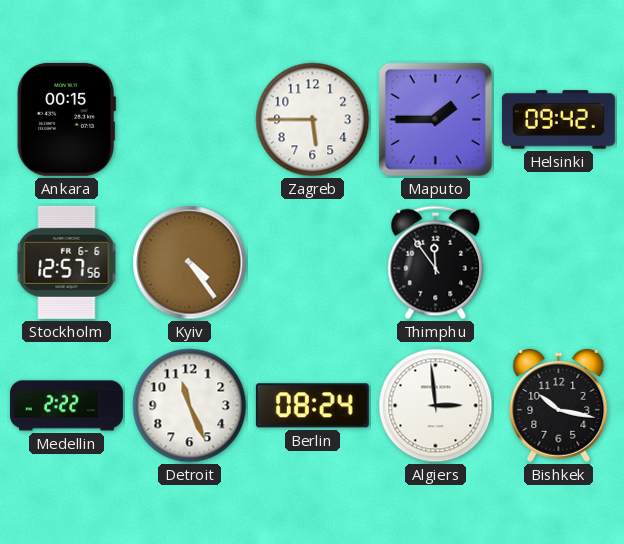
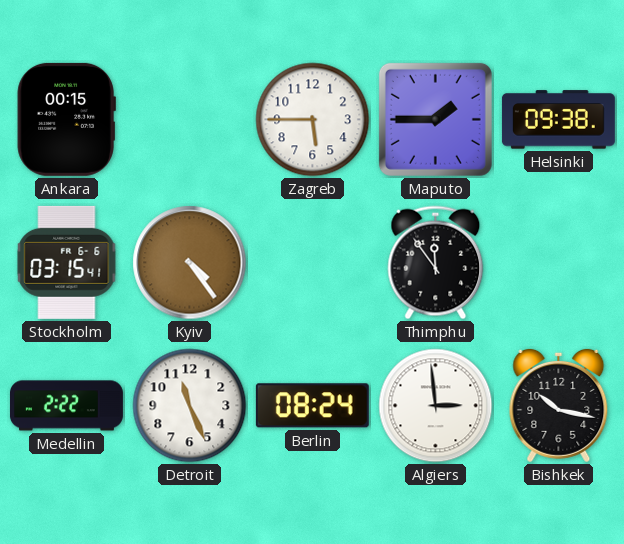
Helsinki: 09:42 -> 09:38 (558, 120)
Stockholm: 12:57 -> 03:15 (67, 262)
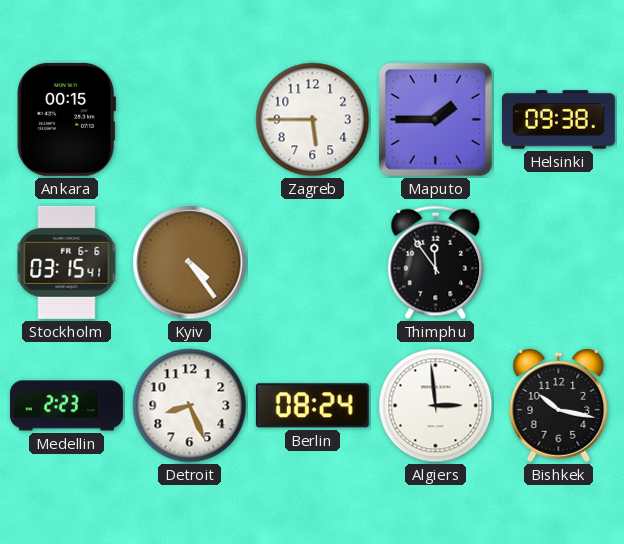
Medellin: 2:22 -> 2:23 (66, 406)
Detroit: 11:26 -> 8:26 (190, 406)
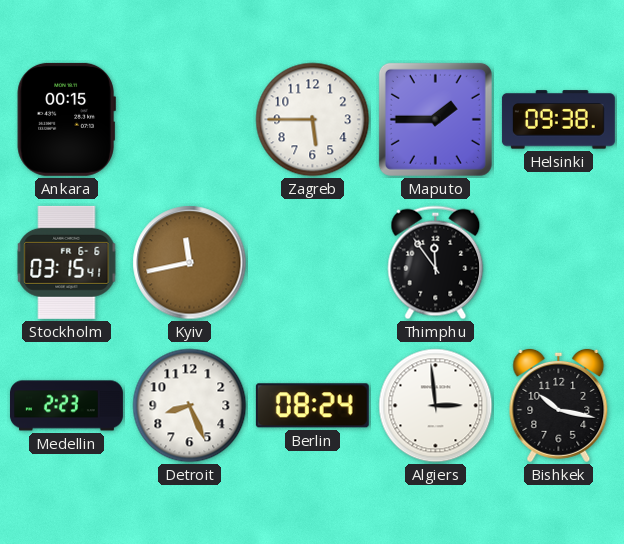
Kyiv: 4:24 -> 11:43 (190, 263)
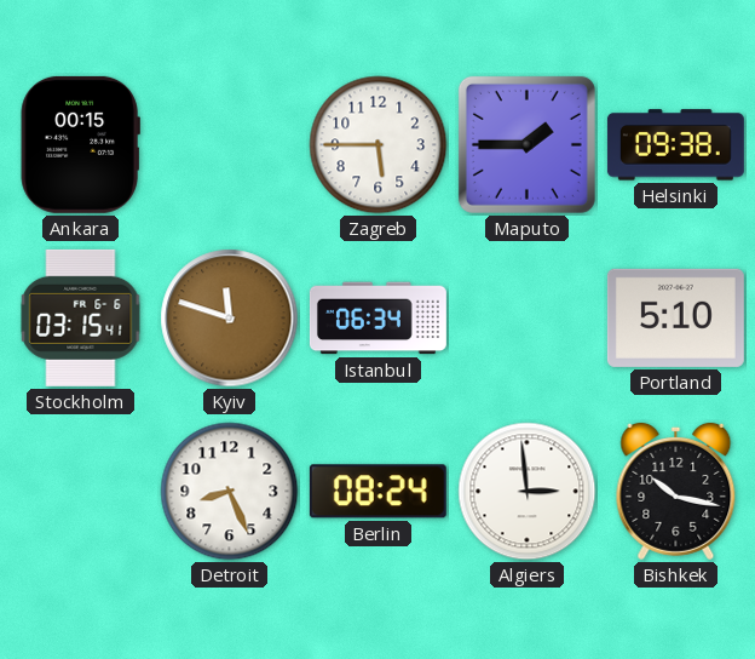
Kyiv: 11:43 -> 11:48 (230, 319)
Istanbul: none -> 06:34 (377, 319)
Thimphu: 11:54 -> none (436, 263)
Portland: none -> 5:10 (675, 317)
Medellin: 2:23 -> none (66, 406)
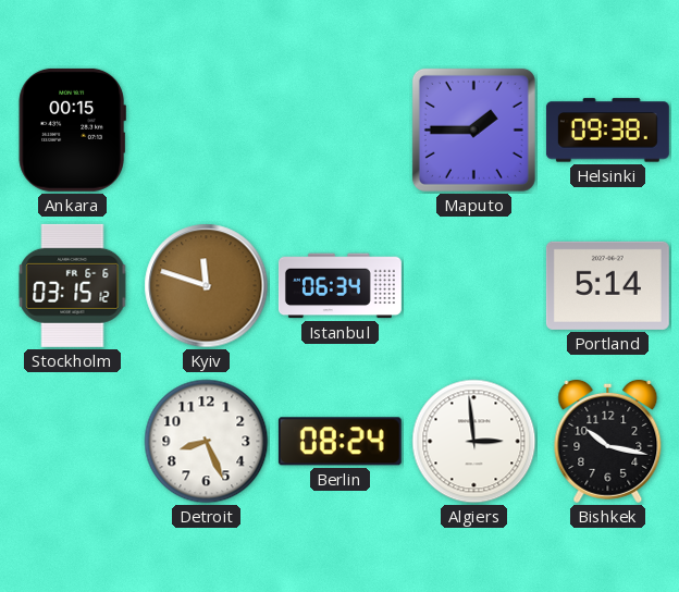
Zagreb: 5:45 -> none (379, 145)
Stockholm: 03:15:41 -> 03:15:12 (73, 285)
Portland: 5:10 -> 5:14 (607, 285)
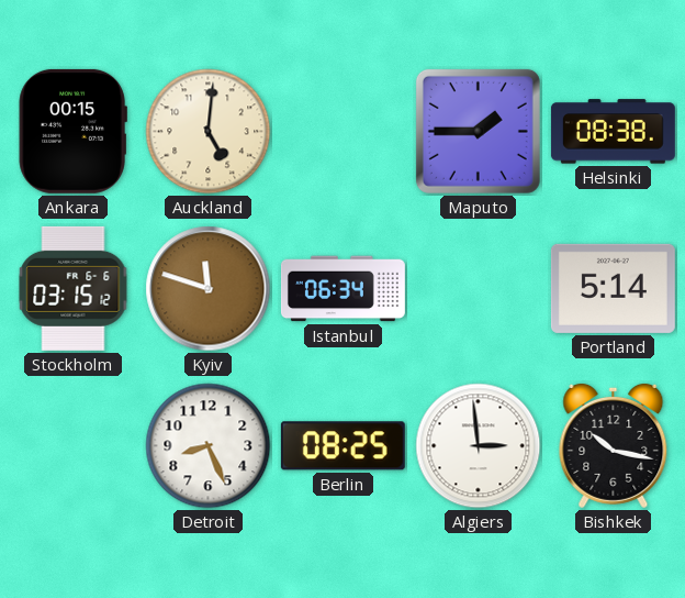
Auckland: none -> 5:01 (209, 132)
Helsinki: 09:38 -> 08:38 (613, 132)
Berlin: 08:24 -> 08:25 (343, 446)
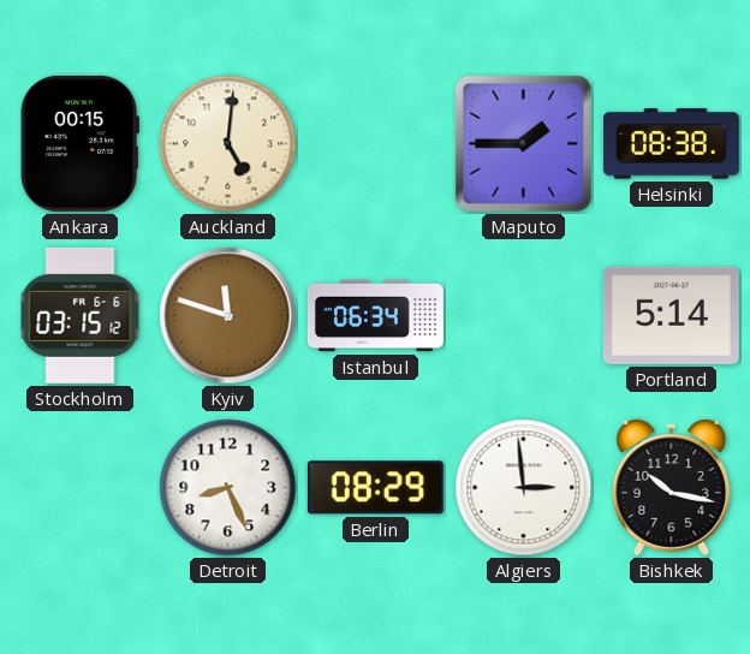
Berlin: 08:25 -> 08:29 (375, 488)
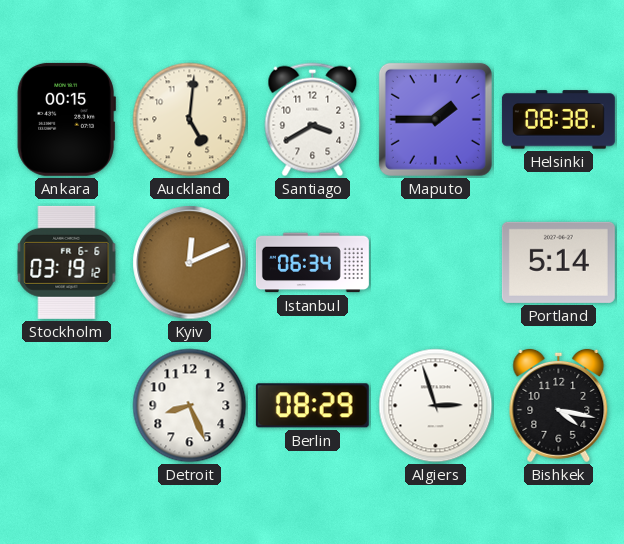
Santiago: none -> 3:40 (313, 120)
Stockholm: 03:15 -> 03:19 (67, 262)
Kyiv: 11:48 -> 12:11 (190, 263)
Algiers: 2:59 -> 2:57 (436, 406)
Bishkek: 10:17 -> 4:17 (559, 405)
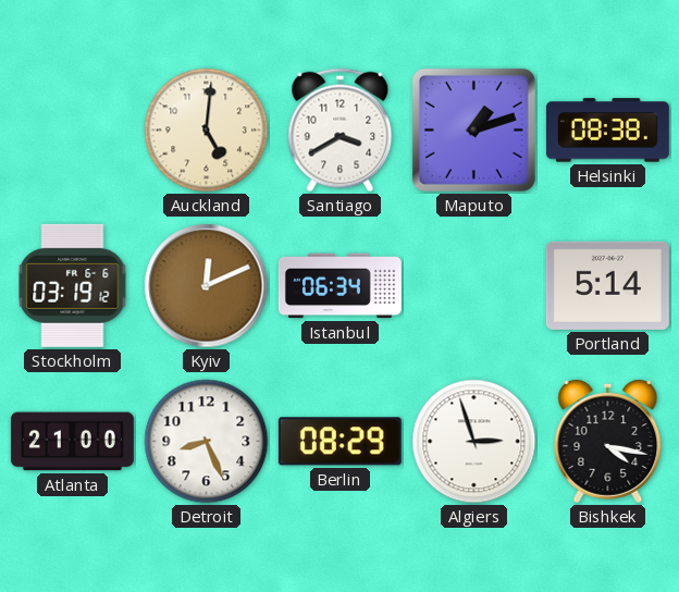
Ankara: 00:15 -> none (66, 119)
Maputo: 1:45 -> 1:12 (473, 129)
Atlanta: none -> 21:00 (72, 442)
